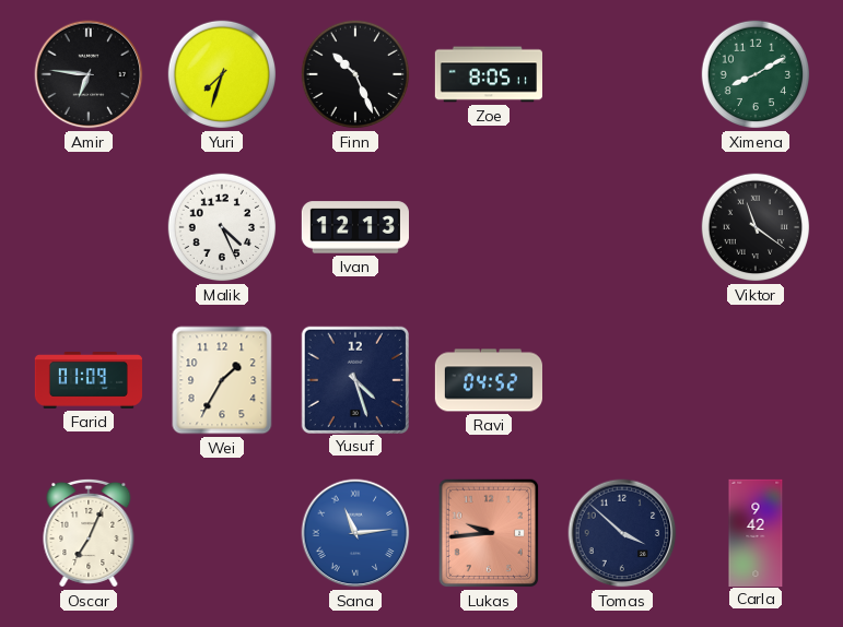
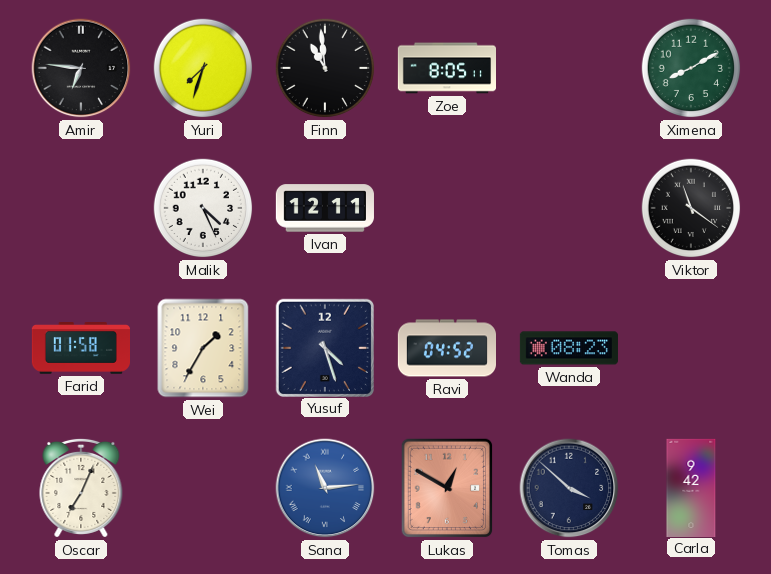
Finn: 10:26 -> 10:59 (325, 68)
Ivan: 12:13 -> 12:11 (325, 208)
Farid: 01:09 -> 01:58 (80, 349)
Wanda: none -> 08:23 (569, 348)
Lukas: 9:44 -> 12:50 (447, 488)
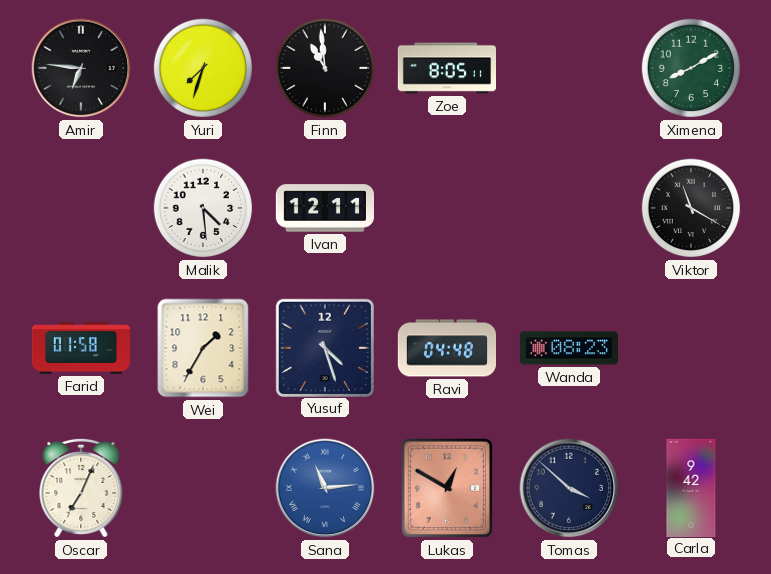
Malik: 4:26 -> 4:29 (203, 208)
Viktor: 11:21 -> 11:20 (691, 208)
Ravi: 04:52 -> 04:48 (446, 348)
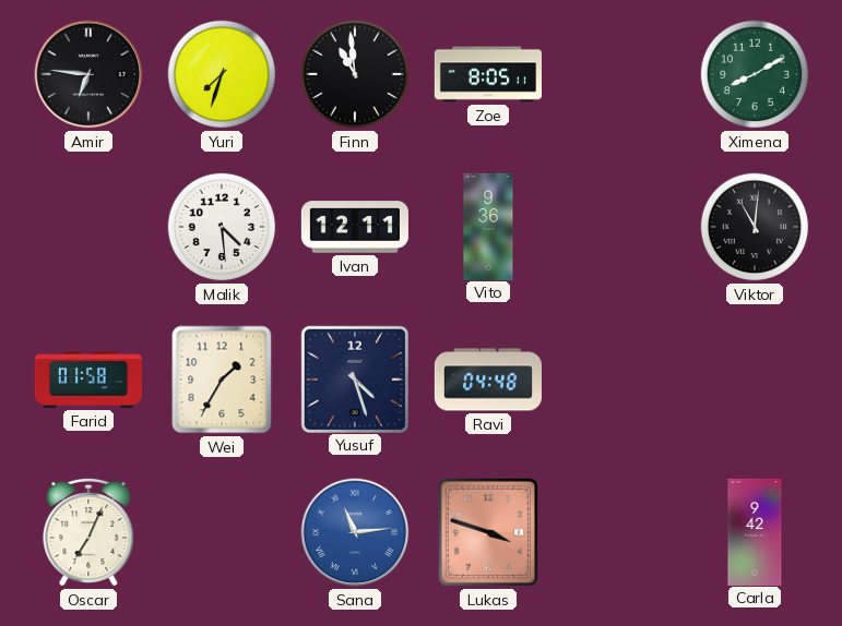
Vito: none -> 9:36 (488, 226)
Viktor: 11:20 -> 11:01 (755, 227)
Wanda: 08:23 -> none (569, 348)
Lukas: 12:50 -> 3:48 (488, 532)
Tomas: 3:52 -> none (569, 488)
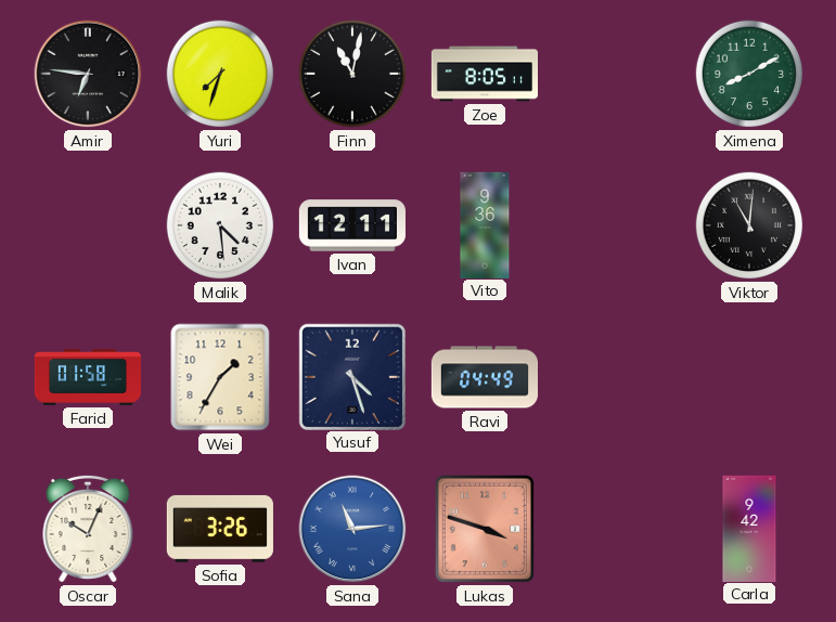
Finn: 10:59 -> 11:02 (352, 74)
Ravi: 04:48 -> 04:49 (484, 377)
Oscar: 7:04 -> 10:04 (88, 529)
Sofia: none -> 3:26 (220, 529)
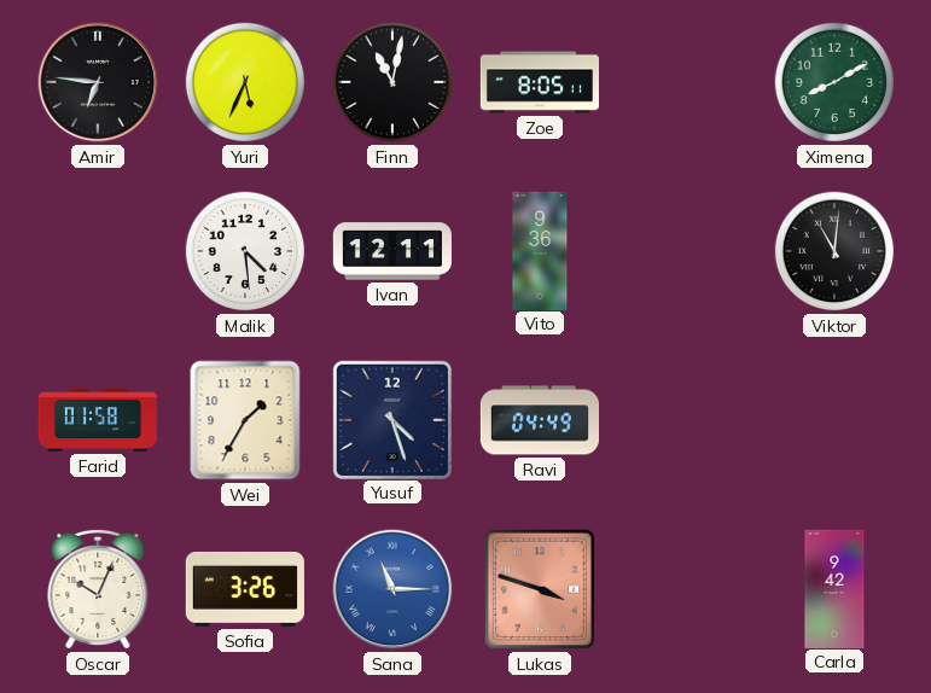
Yuri: 7:33 -> 5:34 (245, 82)
Sana: 11:14 -> 11:15 (392, 589)
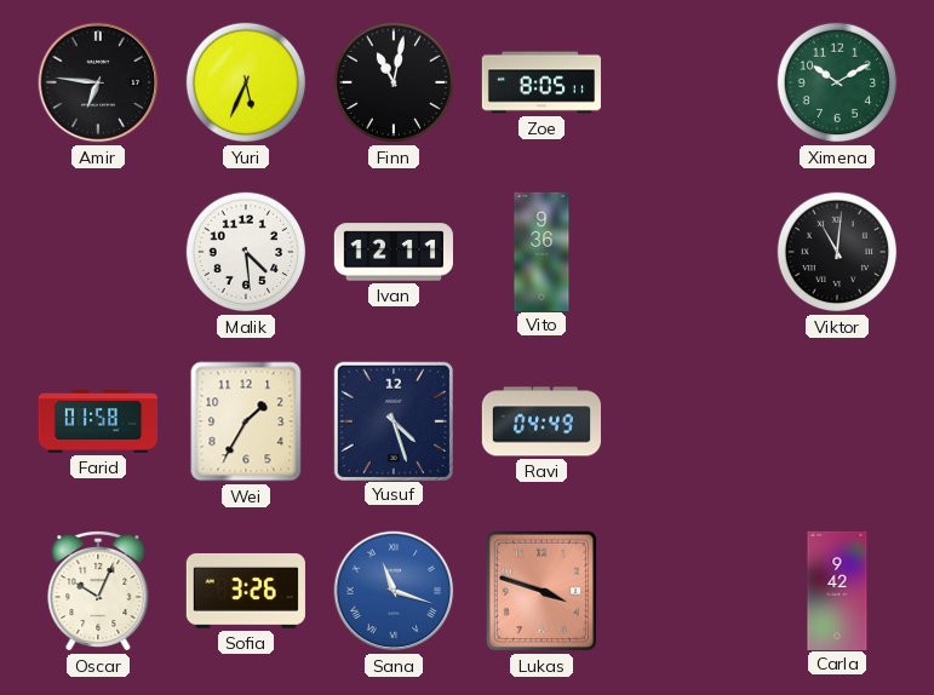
Ximena: 8:10 -> 10:10 (837, 82)
Sana: 11:15 -> 11:18 (394, 591)
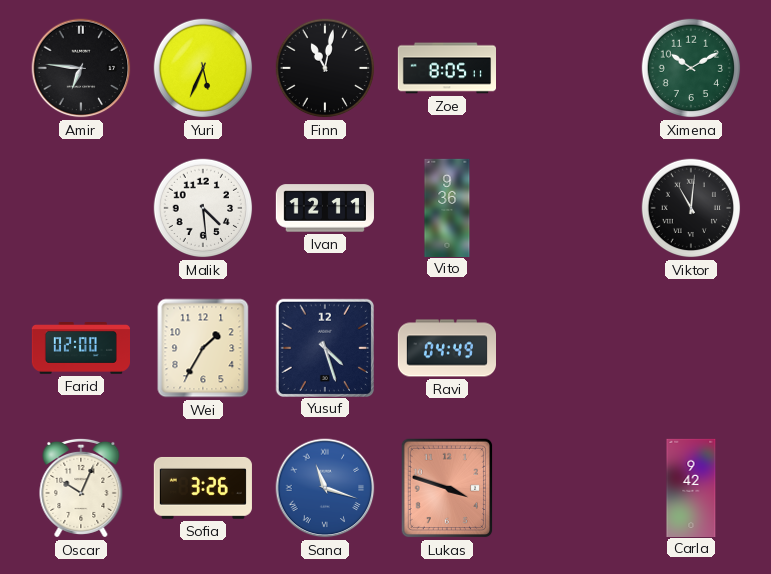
Farid: 01:58 -> 02:00 (80, 349)
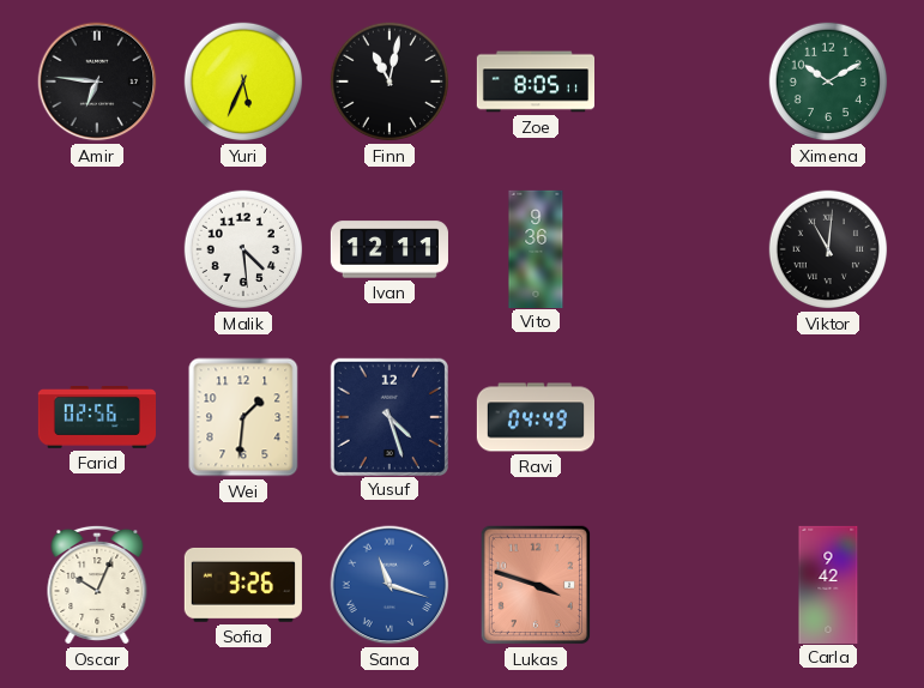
Farid: 02:00 -> 02:56 (96, 418)
Wei: 1:35 -> 1:31 (243, 417)
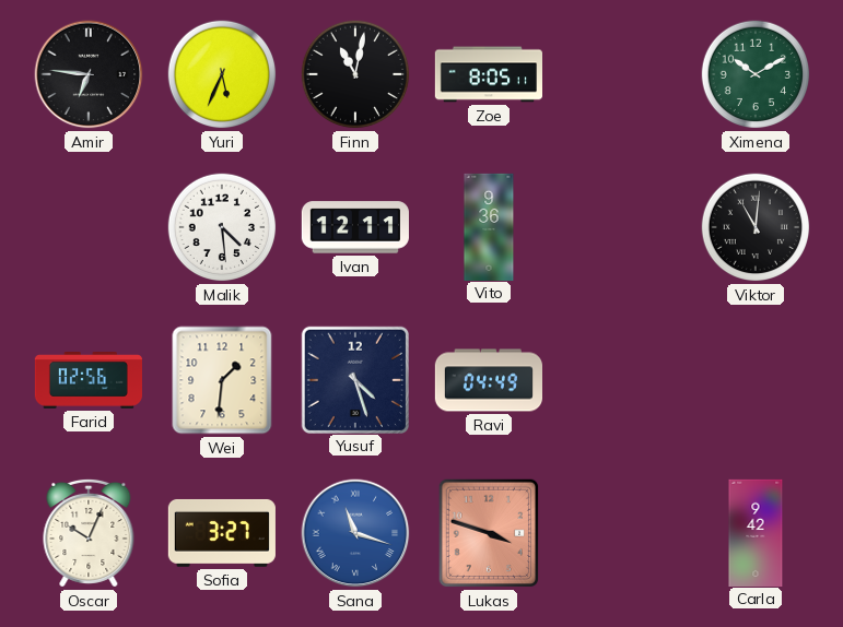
Sofia: 3:26 -> 3:27 (222, 533)
